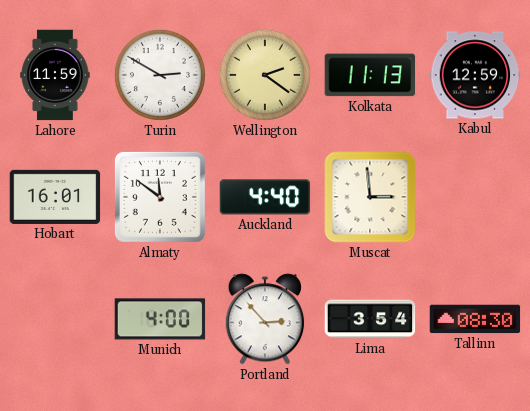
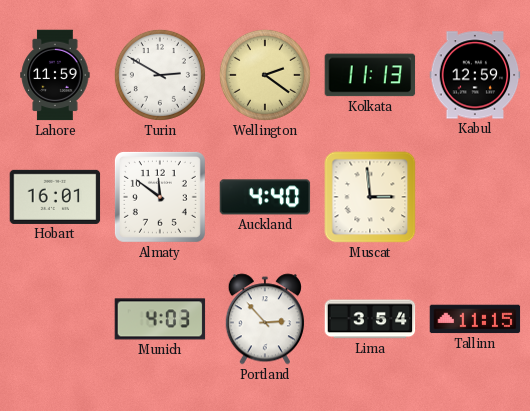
Munich: 4:00 -> 4:03 (160, 319)
Tallinn: 08:30 -> 11:15 (475, 319)
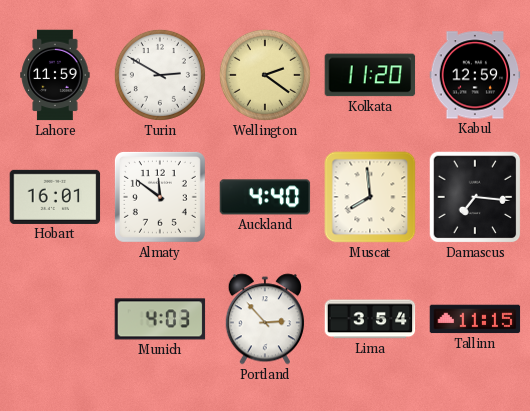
Kolkata: 11:13 -> 11:20 (370, 75)
Muscat: 2:59 -> 7:59 (370, 197)
Damascus: none -> 7:16 (475, 197)
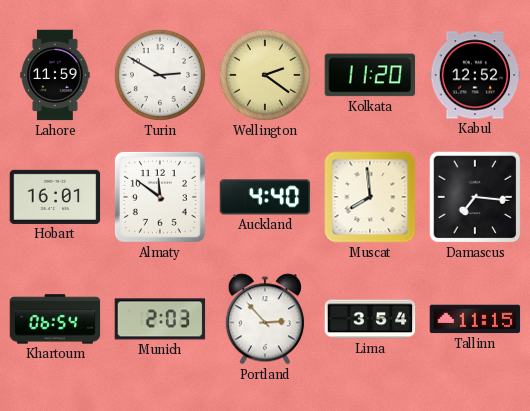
Kabul: 12:59 -> 12:52 (475, 75)
Khartoum: none -> 06:54 (55, 319)
Munich: 4:03 -> 2:03 (160, 319)
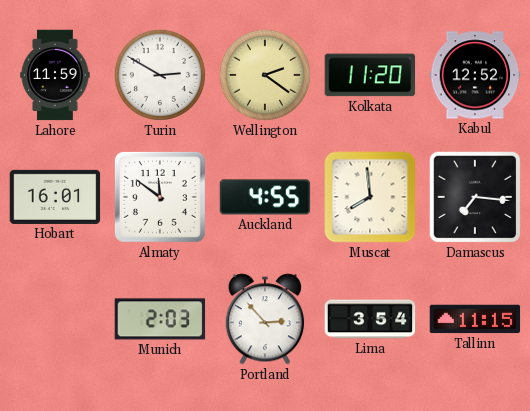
Auckland: 4:40 -> 4:55 (265, 197)
Khartoum: 06:54 -> none (55, 319)
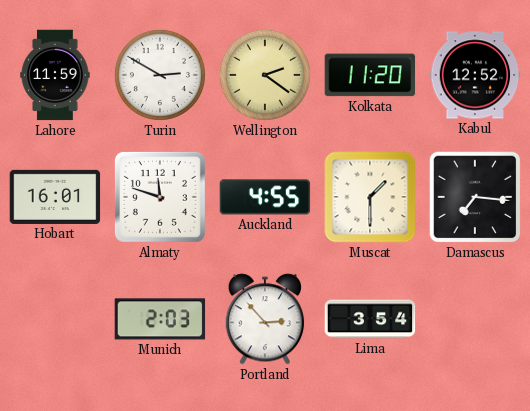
Almaty: 11:51 -> 11:48 (160, 197)
Muscat: 7:59 -> 1:30 (370, 197)
Tallinn: 11:15 -> none (475, 319)
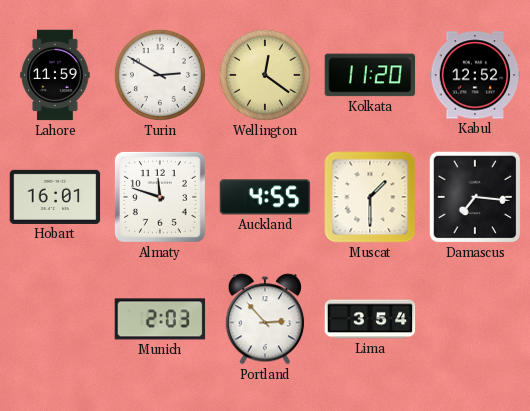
Wellington: 2:21 -> 12:21 (265, 75)
